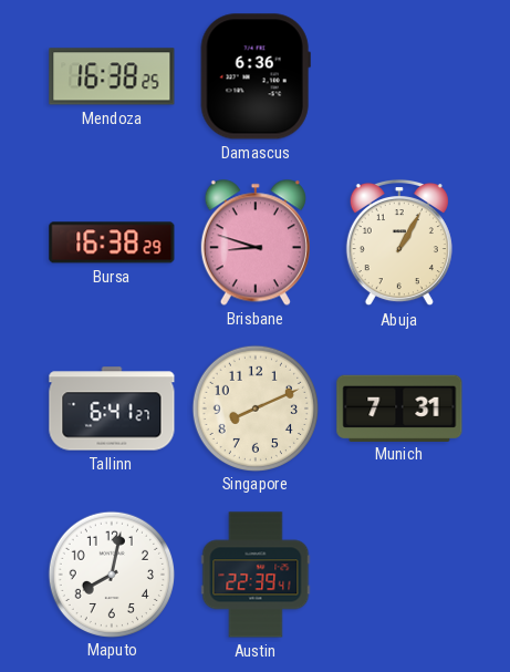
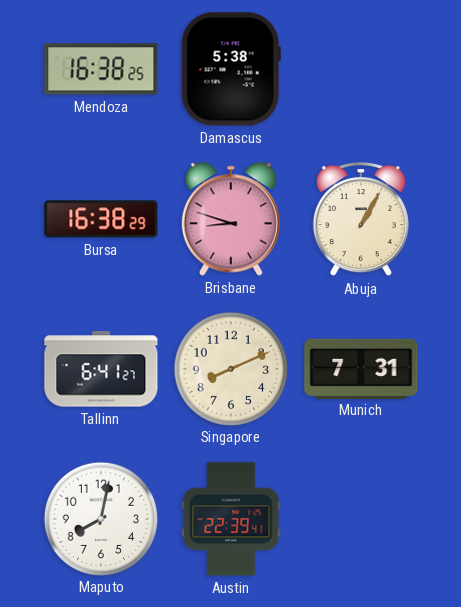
Damascus: 6:36 -> 5:38 (231, 69)
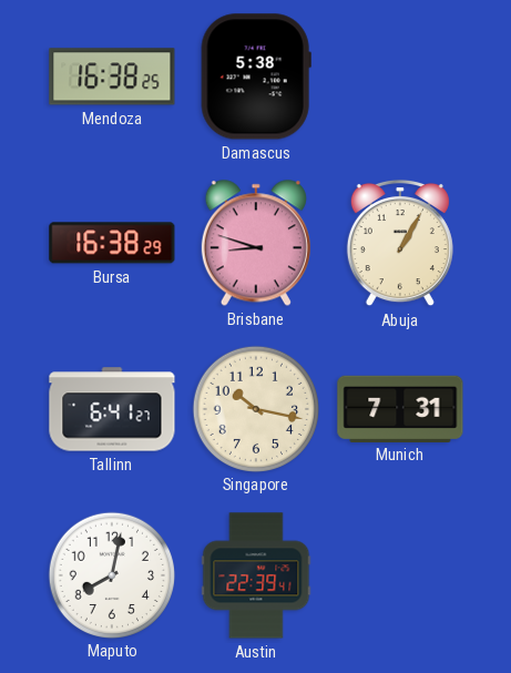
Singapore: 8:11 -> 10:17 (255, 408)
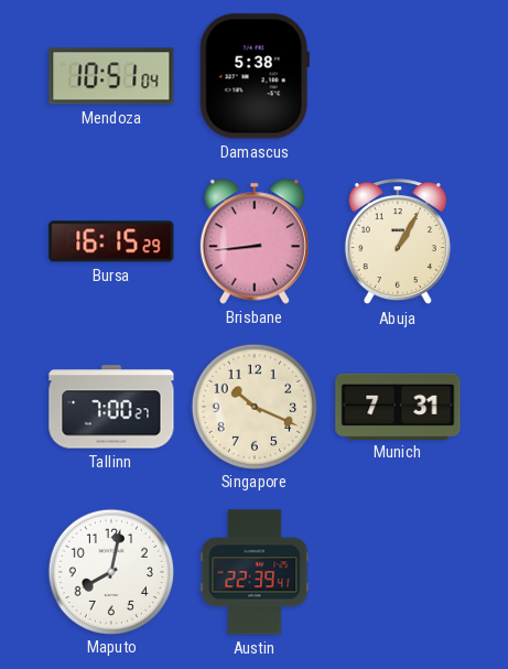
Mendoza: 16:38 -> 10:51 (111, 76)
Bursa: 16:38 -> 16:15 (111, 241)
Brisbane: 8:48 -> 8:44 (255, 241)
Tallinn: 6:41 -> 7:00 (111, 407)
Singapore: 10:17 -> 10:19 (253, 406)
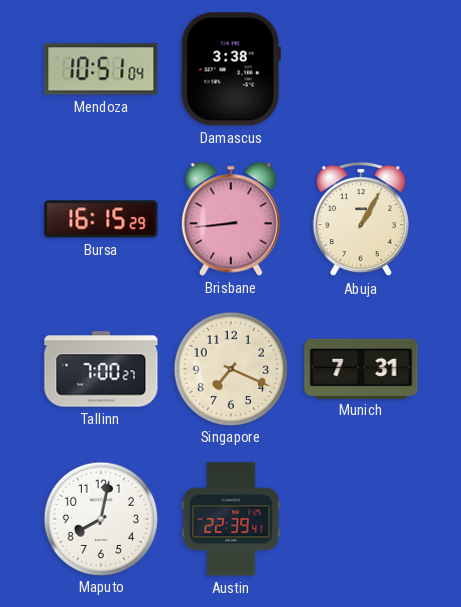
Damascus: 5:38 -> 3:38 (231, 69)
Singapore: 10:19 -> 7:19 (230, 368)
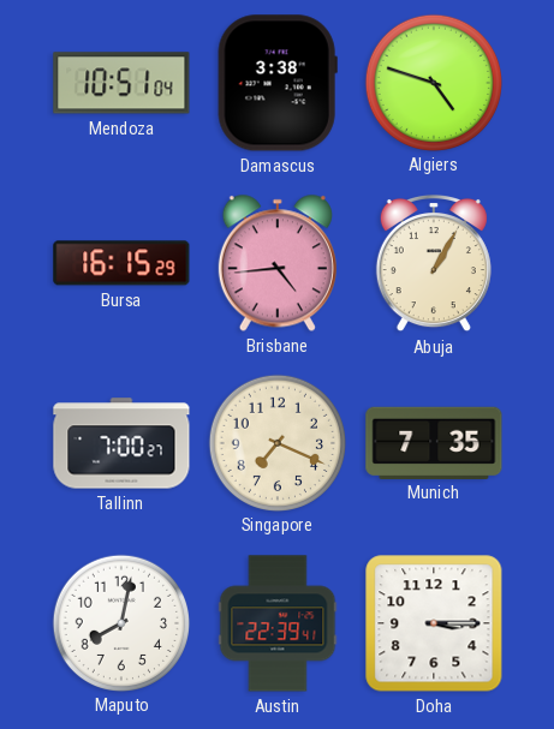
Algiers: none -> 4:48 (433, 82)
Brisbane: 8:44 -> 4:44 (278, 263)
Munich: 7:31 -> 7:35 (434, 442)
Doha: none -> 3:15 (434, 623)
